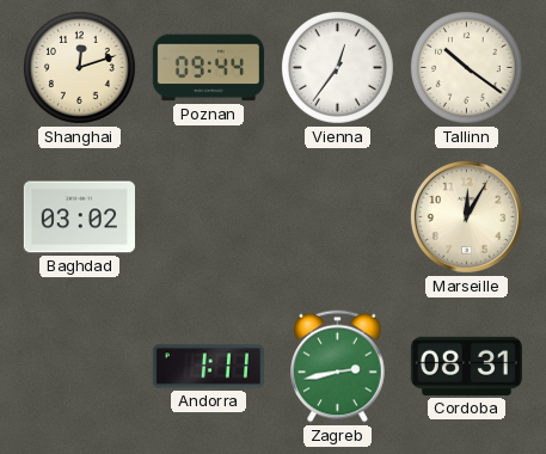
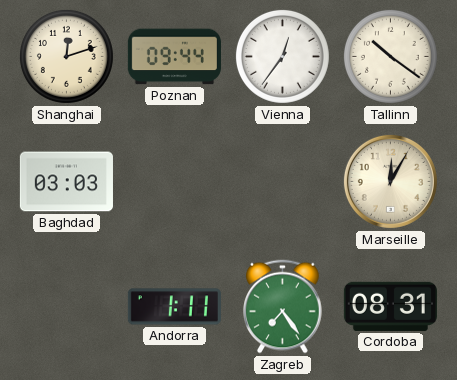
Baghdad: 03:02 -> 03:03 (66, 182)
Zagreb: 2:43 -> 7:24 (283, 307)
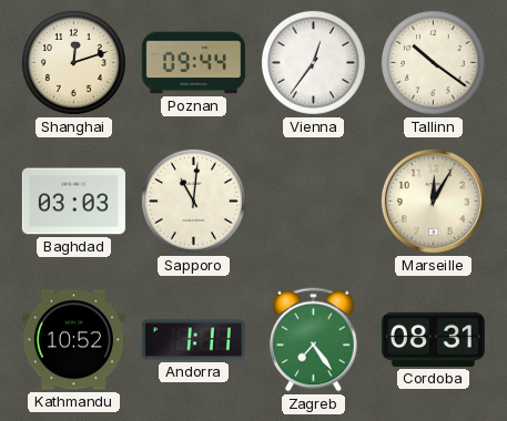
Sapporo: none -> 11:01 (193, 201)
Kathmandu: none -> 10:52 (73, 340)
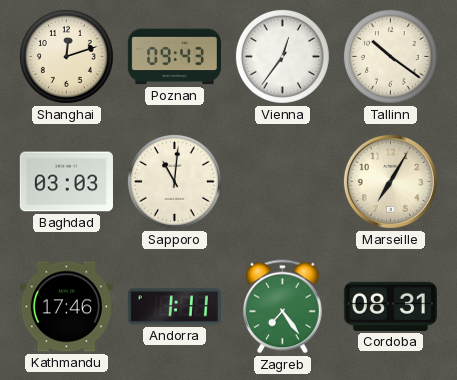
Poznan: 09:44 -> 09:43 (174, 57)
Marseille: 12:05 -> 7:05 (390, 181)
Kathmandu: 10:52 -> 17:46 (66, 307)
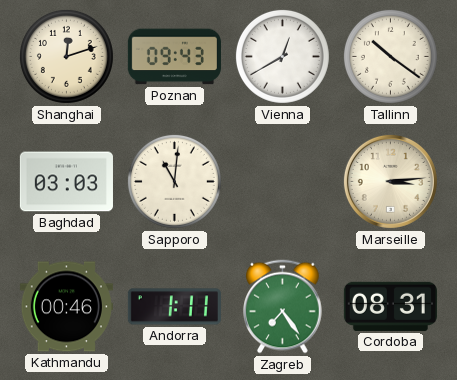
Vienna: 12:36 -> 12:40 (282, 56)
Marseille: 7:05 -> 3:14 (390, 181)
Kathmandu: 17:46 -> 00:46 (66, 307)
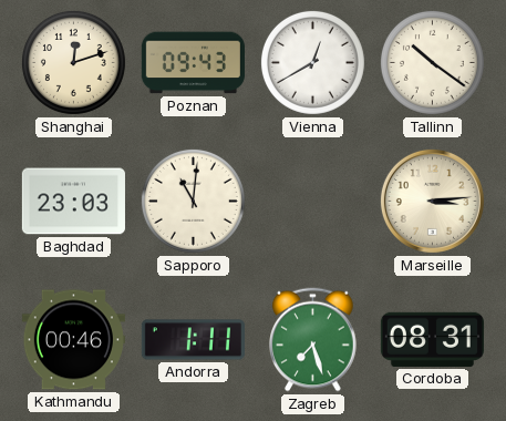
Baghdad: 03:03 -> 23:03 (73, 202)
Zagreb: 7:24 -> 7:27 (313, 340)
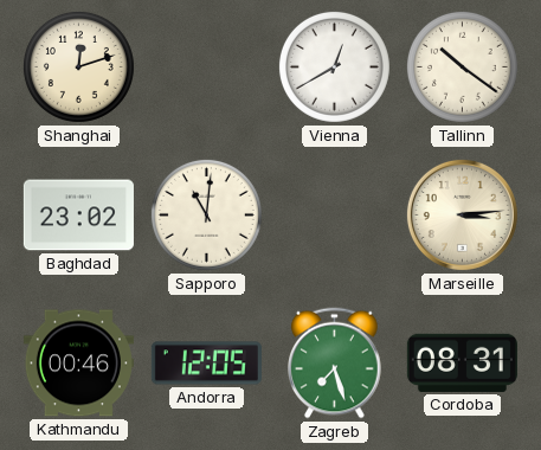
Poznan: 09:43 -> none (193, 63)
Baghdad: 23:03 -> 23:02 (78, 216)
Andorra: 1:11 -> 12:05 (206, 364)
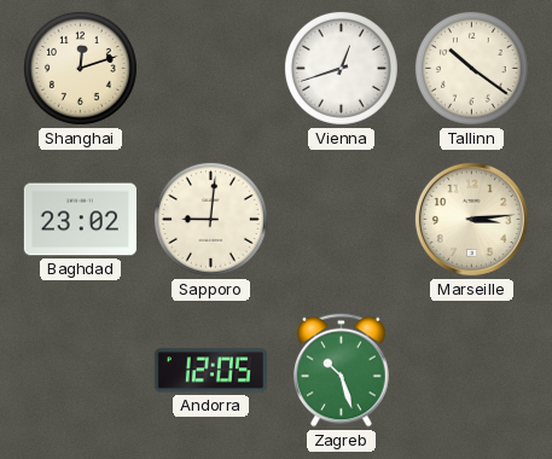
Vienna: 12:40 -> 12:42 (341, 68)
Sapporo: 11:01 -> 9:01 (210, 219)
Kathmandu: 00:46 -> none (78, 364)
Zagreb: 7:27 -> 10:27 (342, 371)
Cordoba: 08:31 -> none (462, 362)
